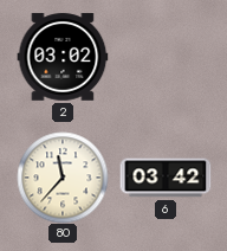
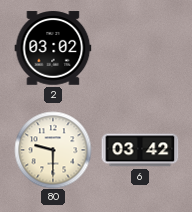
80: 11:37 -> 9:30 (53, 150)
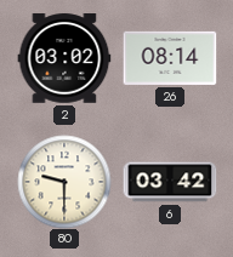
26: none -> 08:14 (170, 58)
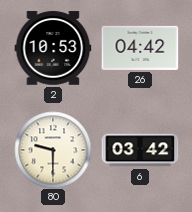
2: 03:02 -> 10:53 (53, 48)
26: 08:14 -> 04:42 (140, 48)
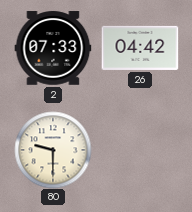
2: 10:53 -> 07:33 (53, 48)
6: 03:42 -> none (140, 150)
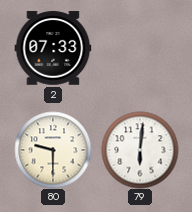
26: 04:42 -> none (140, 48)
79: none -> 6:01 (140, 150)
